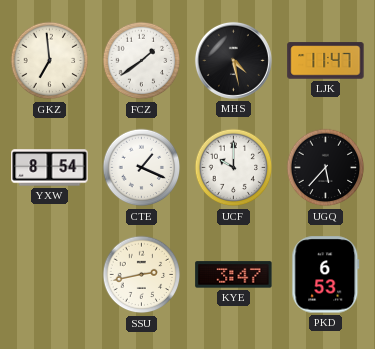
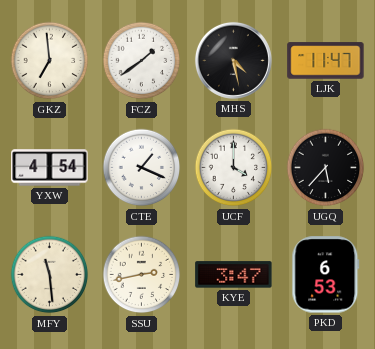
YXW: 8:54 -> 4:54 (50, 168)
UCF: 10:00 -> 4:00 (234, 168)
MFY: none -> 11:29 (50, 275)
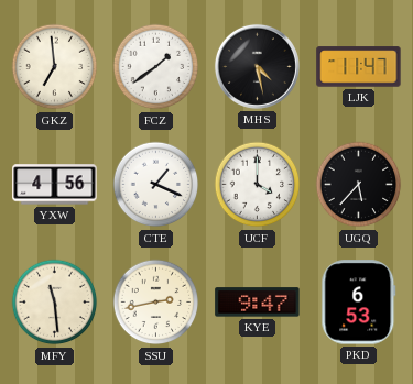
YXW: 4:54 -> 4:56 (55, 185)
KYE: 3:47 -> 9:47 (258, 303)
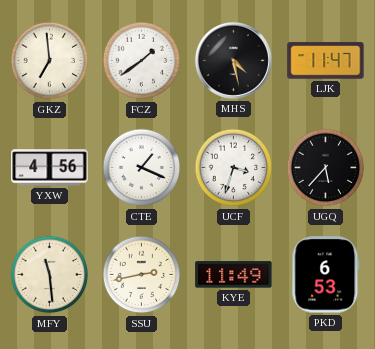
UCF: 4:00 -> 3:33 (234, 168)
KYE: 9:47 -> 11:49 (234, 275)
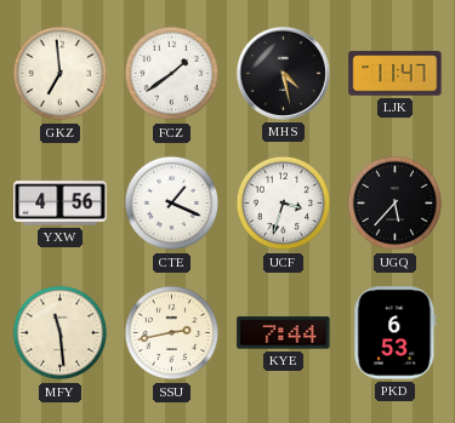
KYE: 11:49 -> 7:44 (284, 333)
